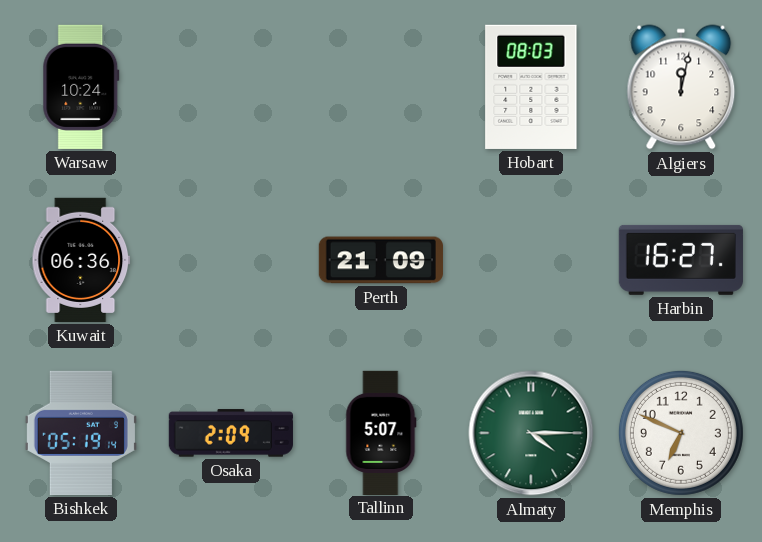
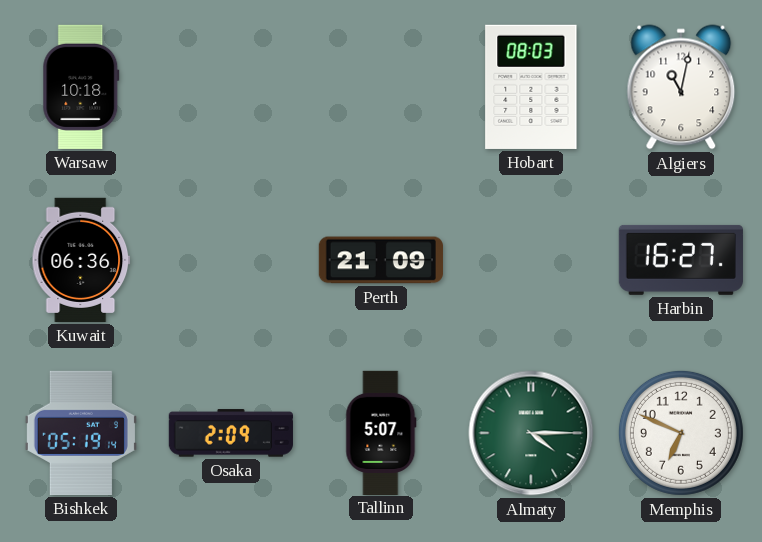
Warsaw: 10:24 -> 10:18 (81, 87)
Algiers: 12:02 -> 11:02 (681, 87)
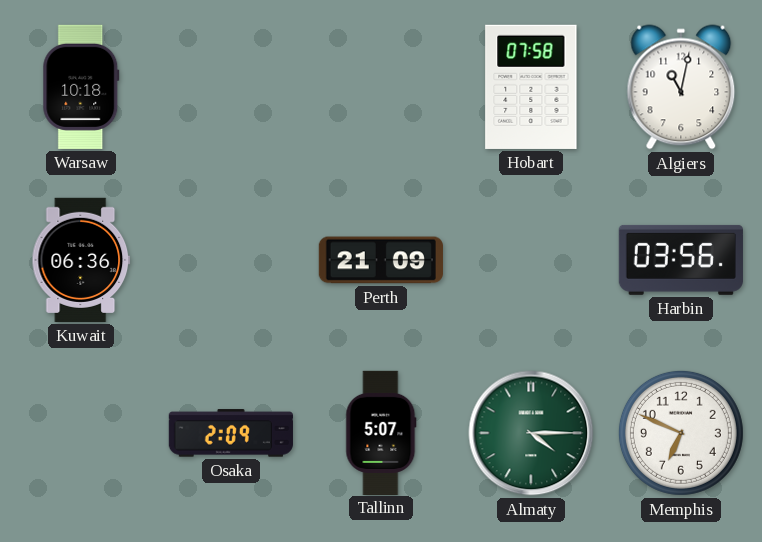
Hobart: 08:03 -> 07:58 (531, 87)
Harbin: 16:27 -> 03:56 (681, 260)
Bishkek: 05:19 -> none (81, 433)
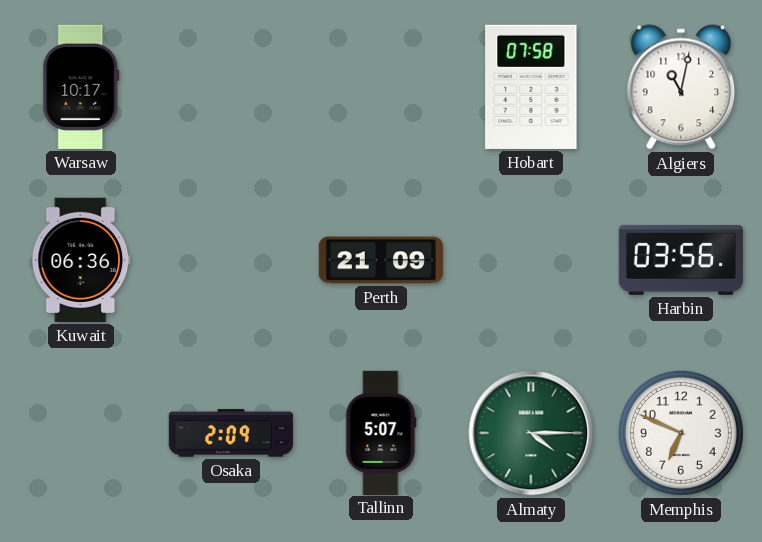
Warsaw: 10:18 -> 10:17 (81, 87)
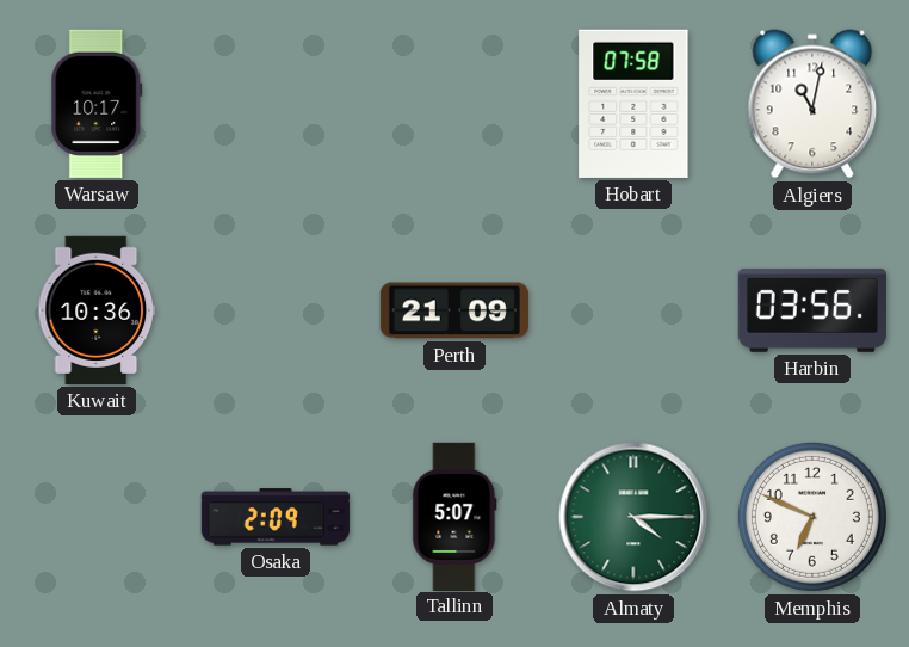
Kuwait: 06:36 -> 10:36 (97, 310)
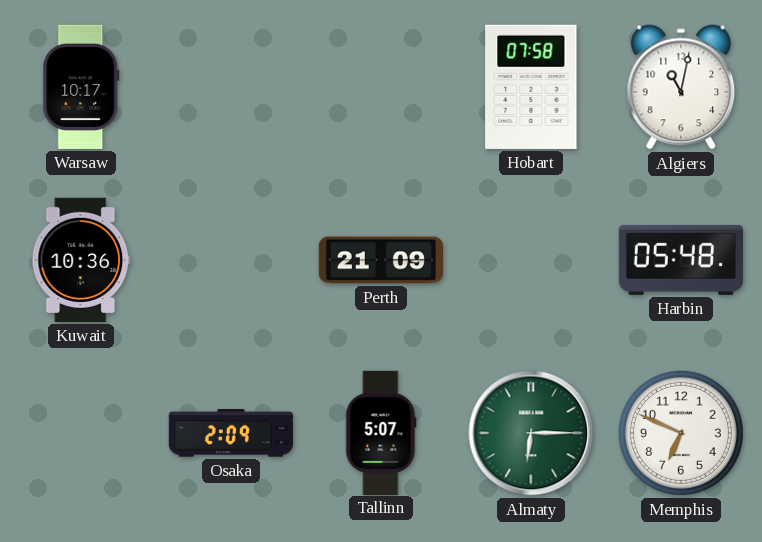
Harbin: 03:56 -> 05:48 (681, 260)
Almaty: 4:15 -> 6:15 (531, 433)
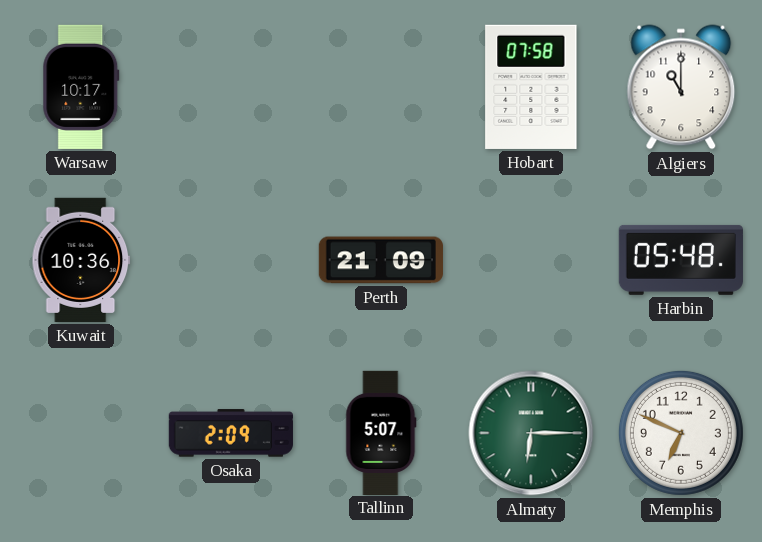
Algiers: 11:02 -> 11:00 (681, 87)
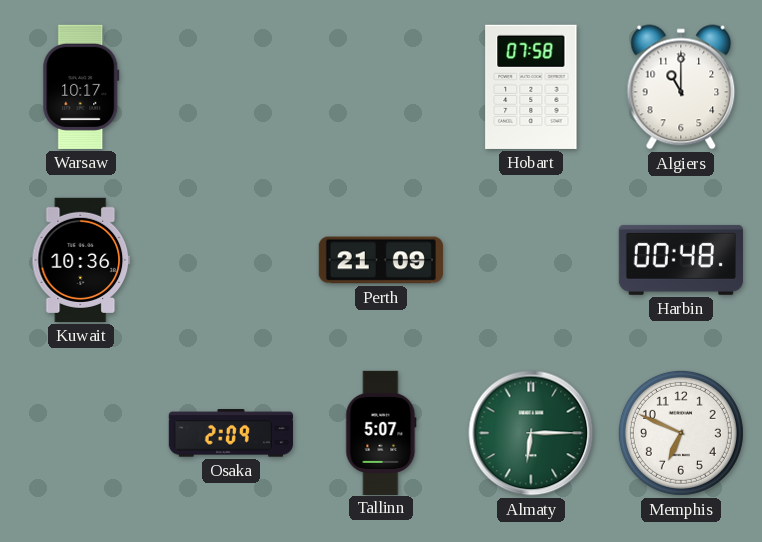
Harbin: 05:48 -> 00:48 (681, 260)
